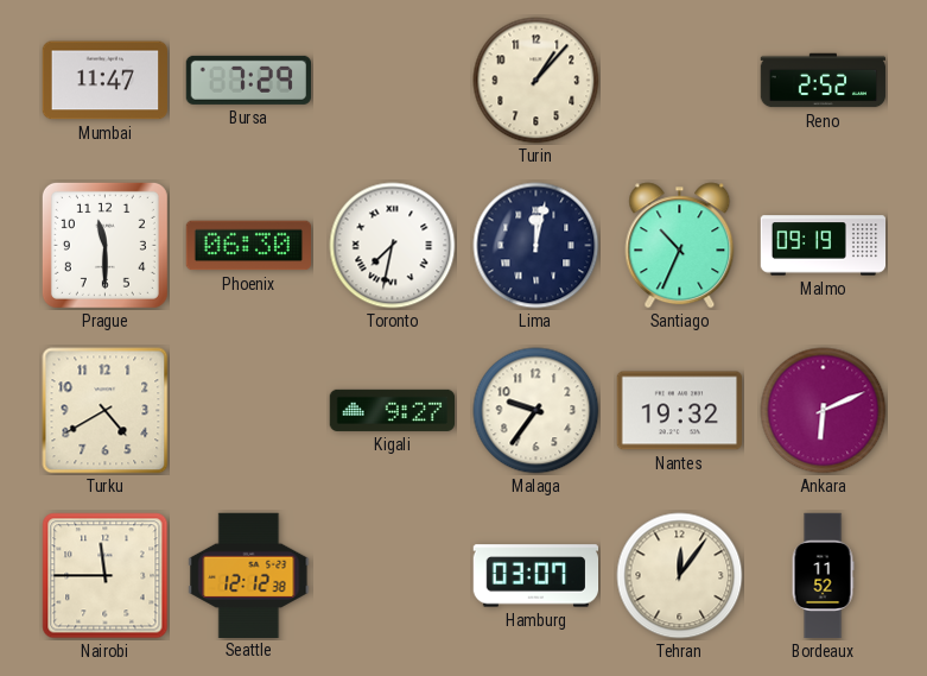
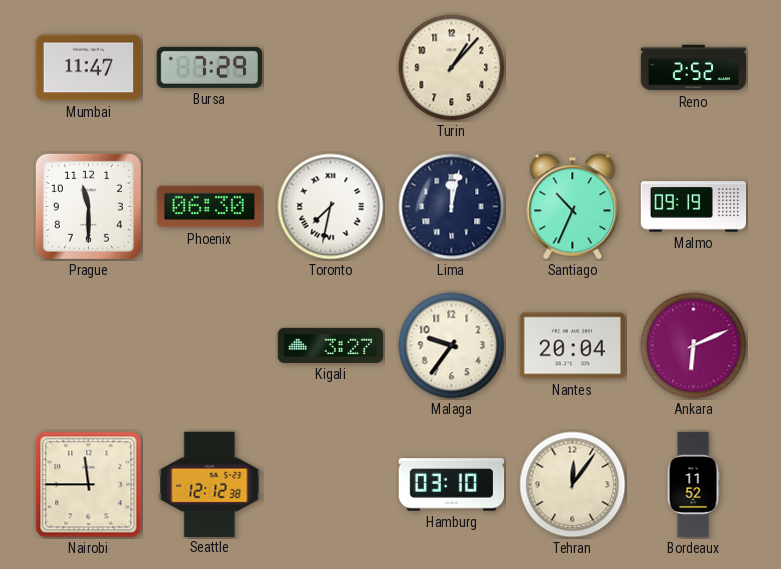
Turku: 4:40 -> none (106, 411)
Kigali: 9:27 -> 3:27 (331, 345)
Nantes: 19:32 -> 20:04 (572, 346)
Hamburg: 03:07 -> 03:10 (452, 485)
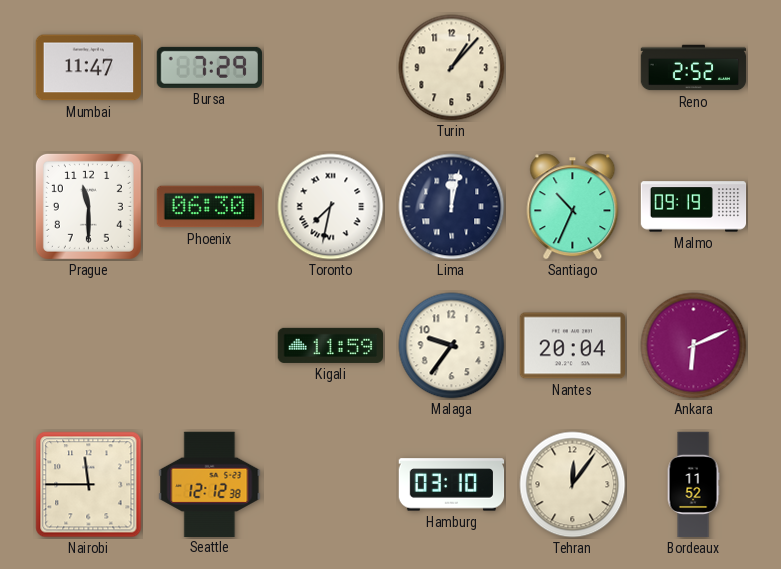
Kigali: 3:27 -> 11:59 (331, 345)
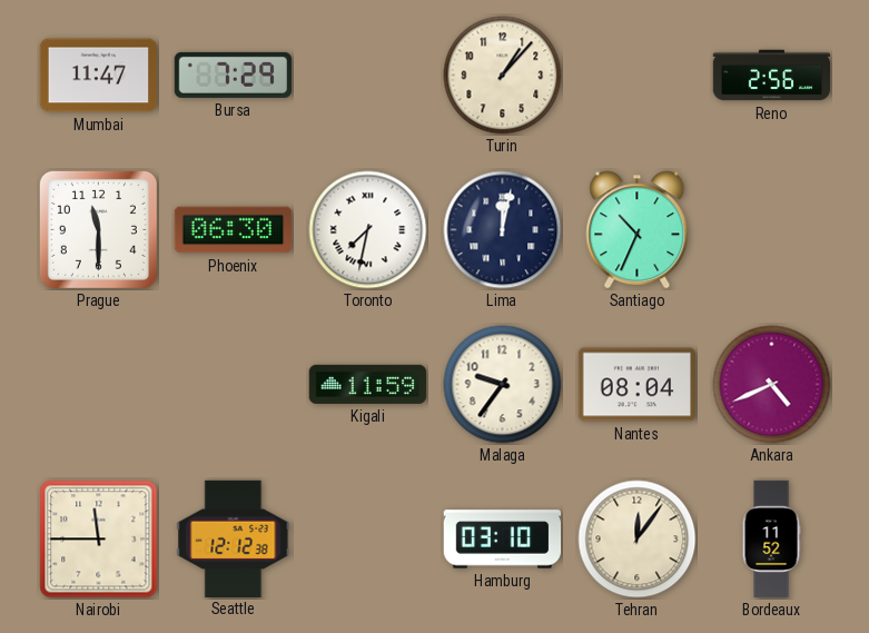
Reno: 2:52 -> 2:56 (772, 76)
Malmo: 09:19 -> none (694, 207)
Nantes: 20:04 -> 08:04 (636, 385)
Ankara: 6:11 -> 4:41 (772, 385)
